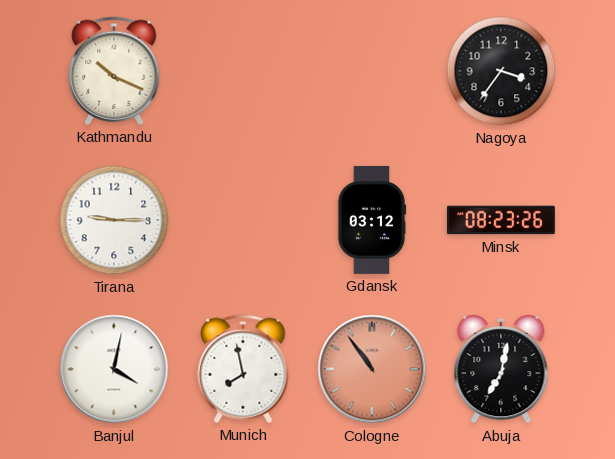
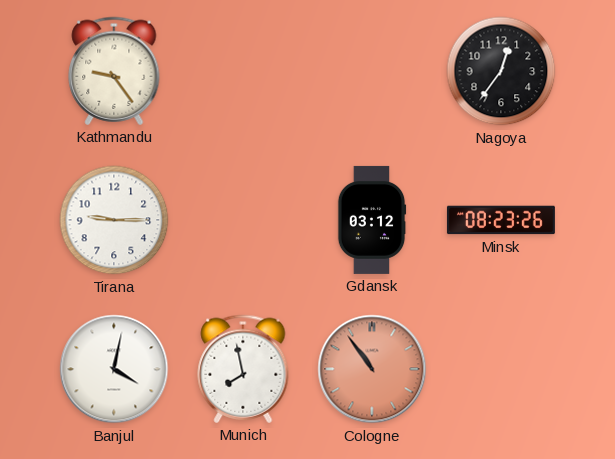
Kathmandu: 10:19 -> 9:24 (114, 71)
Nagoya: 3:36 -> 12:36 (501, 71)
Abuja: 7:02 -> none (501, 369)
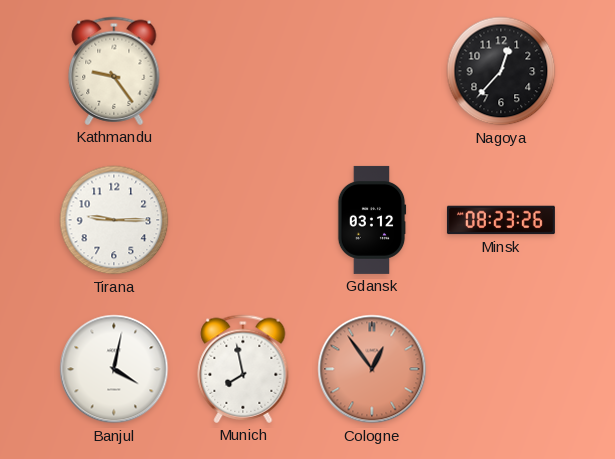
Nagoya: 12:36 -> 12:37 (501, 71)
Cologne: 10:54 -> 12:54 (372, 369)
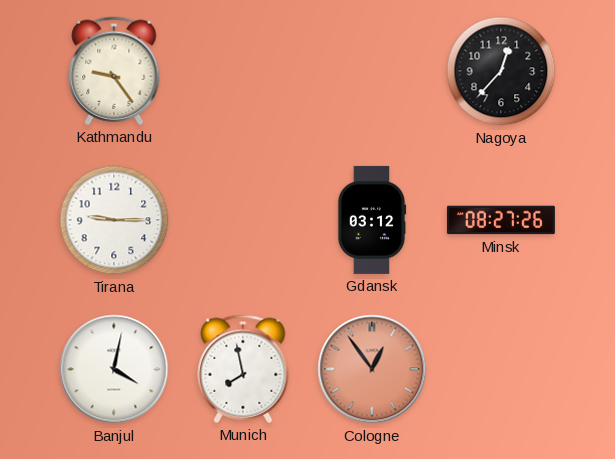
Minsk: 08:23 -> 08:27 (501, 220)
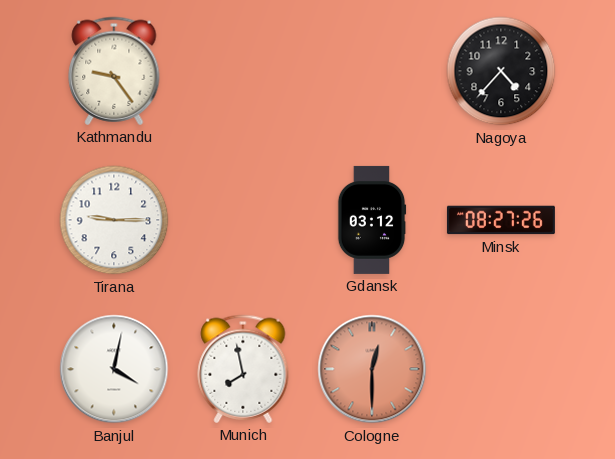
Nagoya: 12:37 -> 4:37 (501, 71)
Cologne: 12:54 -> 12:30 (372, 369)
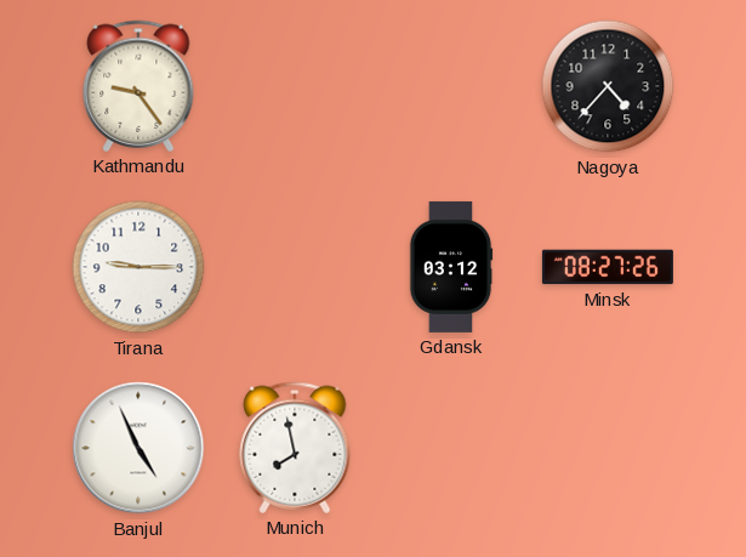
Banjul: 4:02 -> 4:56 (138, 448)
Cologne: 12:30 -> none (372, 369)
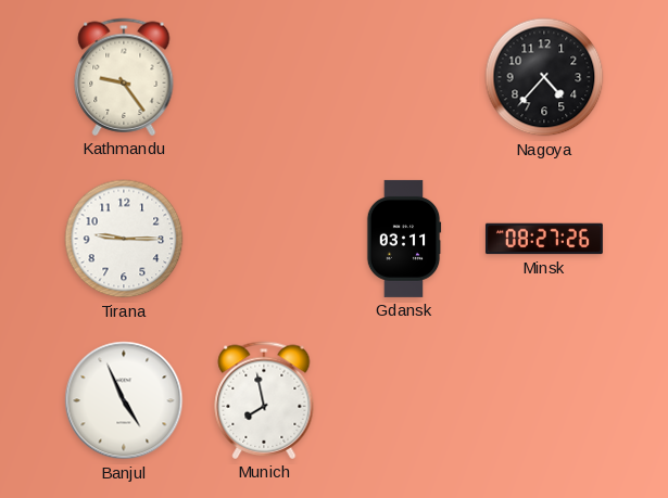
Gdansk: 03:12 -> 03:11 (404, 239)
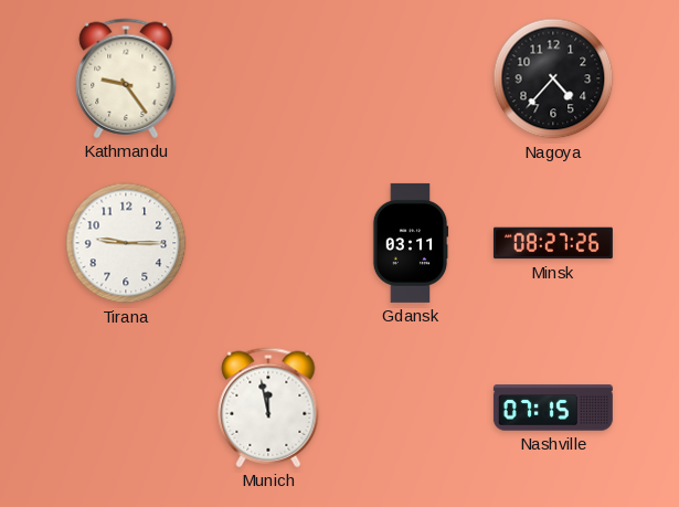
Banjul: 4:56 -> none (124, 400)
Munich: 7:58 -> 11:58 (268, 408)
Nashville: none -> 07:15 (553, 408)
